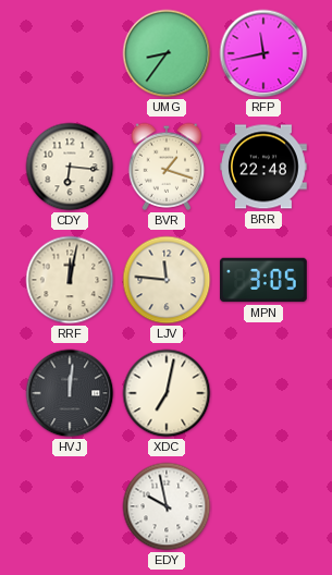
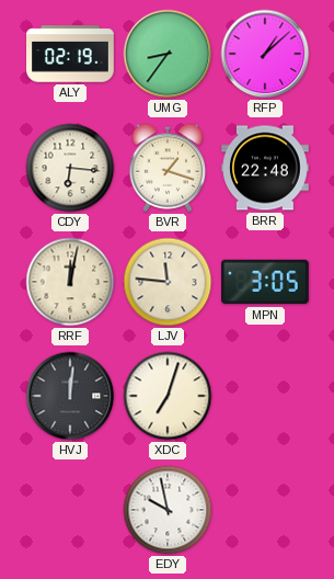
ALY: none -> 02:19 (70, 54)
RFP: 11:43 -> 1:08 (265, 54)
XDC: 7:02 -> 7:03 (168, 396)
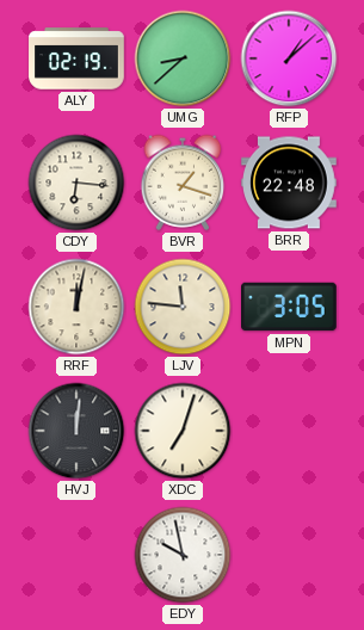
UMG: 8:36 -> 8:38 (183, 58)
